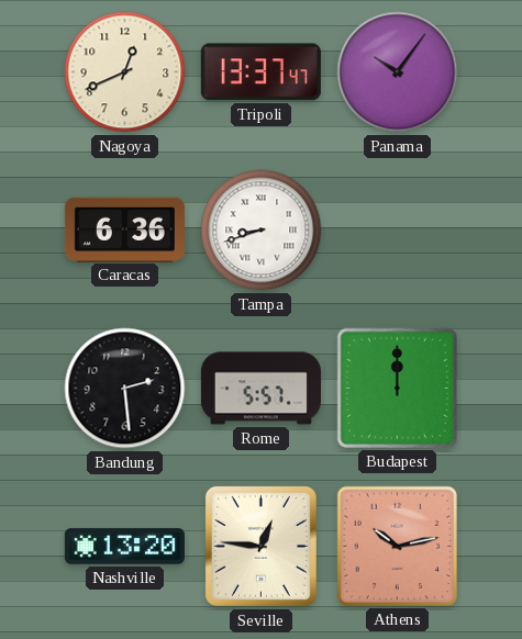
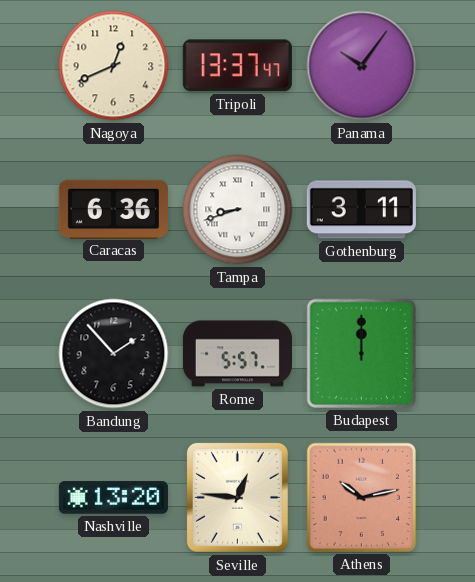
Gothenburg: none -> 3:11 (361, 210)
Bandung: 2:29 -> 1:53 (114, 354)
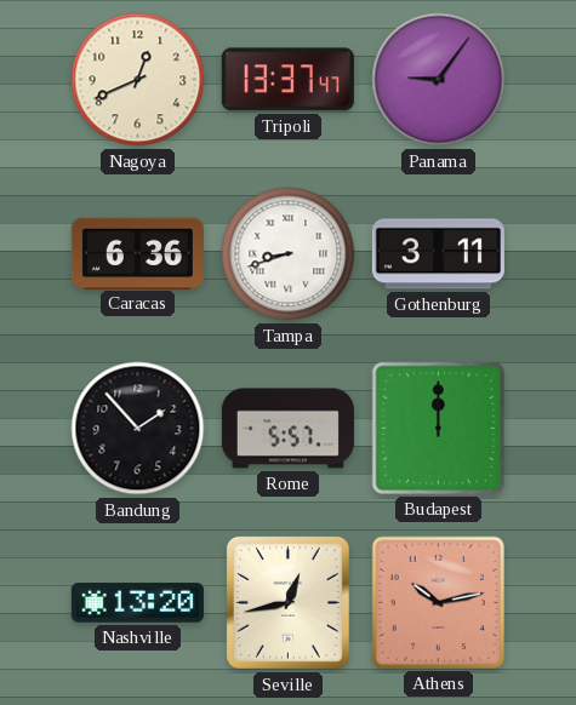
Panama: 10:06 -> 9:06 (439, 80)
Seville: 12:46 -> 12:43 (287, 602)
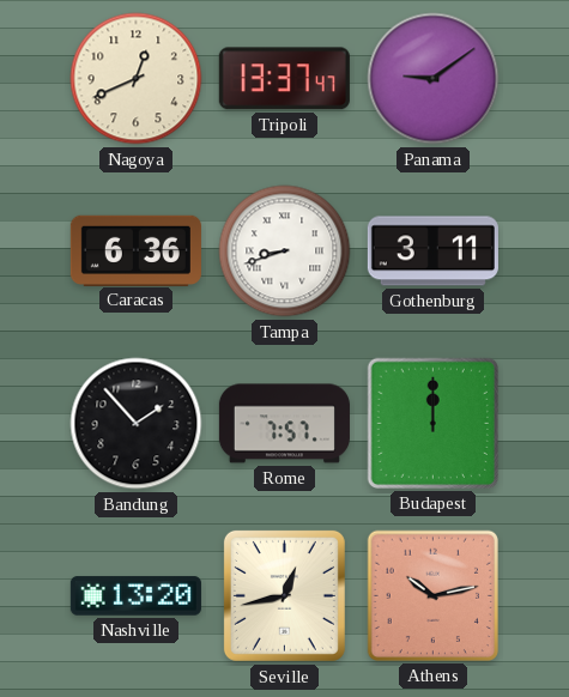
Panama: 9:06 -> 9:09 (434, 79)
Rome: 5:57 -> 7:57 (284, 424)
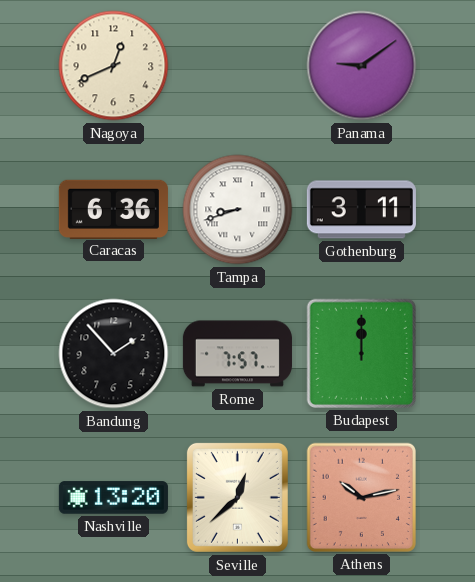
Tripoli: 13:37 -> none (284, 79)
Seville: 12:43 -> 12:38 (237, 497)
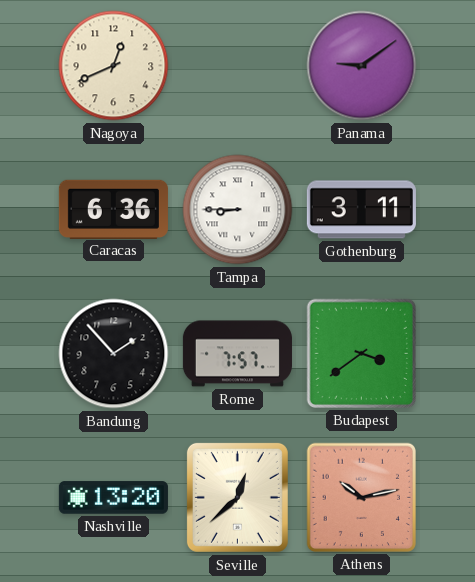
Tampa: 8:42 -> 8:45 (238, 210)
Budapest: 12:00 -> 3:39 (361, 353)
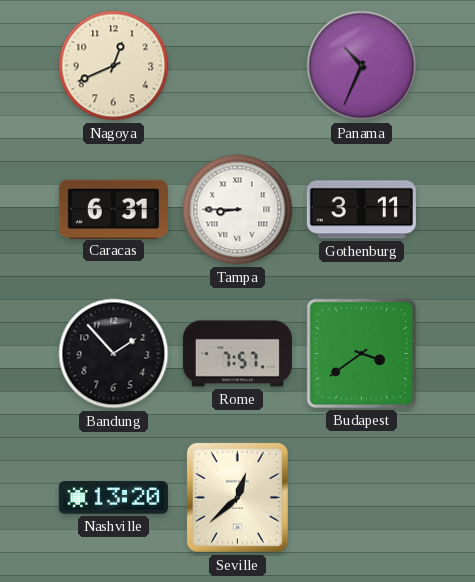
Panama: 9:09 -> 10:34 (362, 66)
Caracas: 6:36 -> 6:31 (113, 209)
Athens: 10:13 -> none (361, 497)
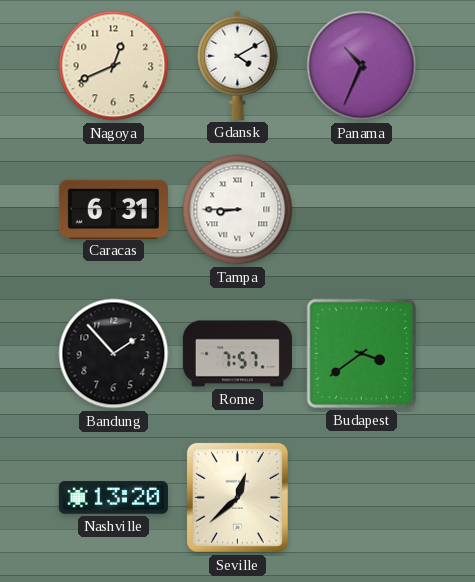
Gdansk: none -> 4:10 (238, 65)
Gothenburg: 3:11 -> none (361, 210)
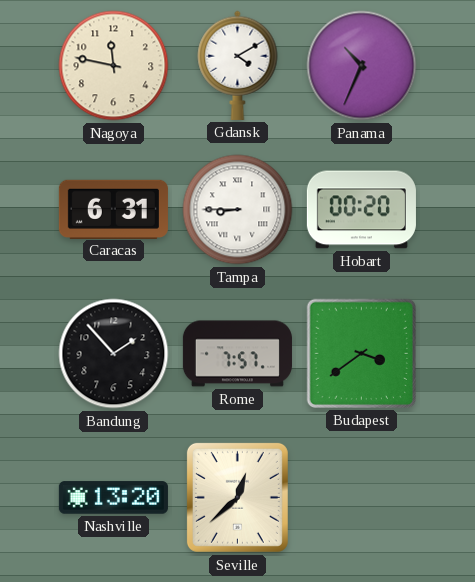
Nagoya: 12:41 -> 11:47 (114, 66)
Hobart: none -> 00:20 (361, 210)
